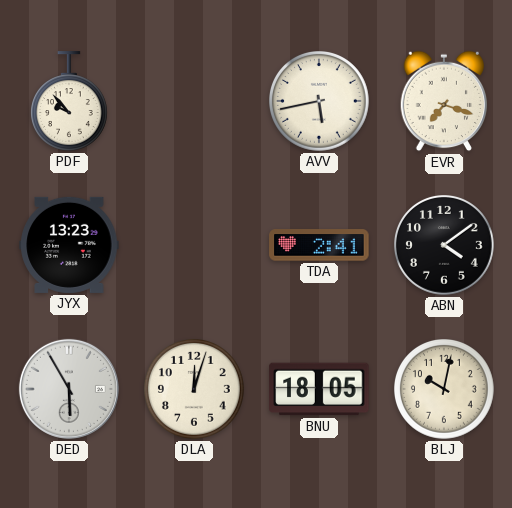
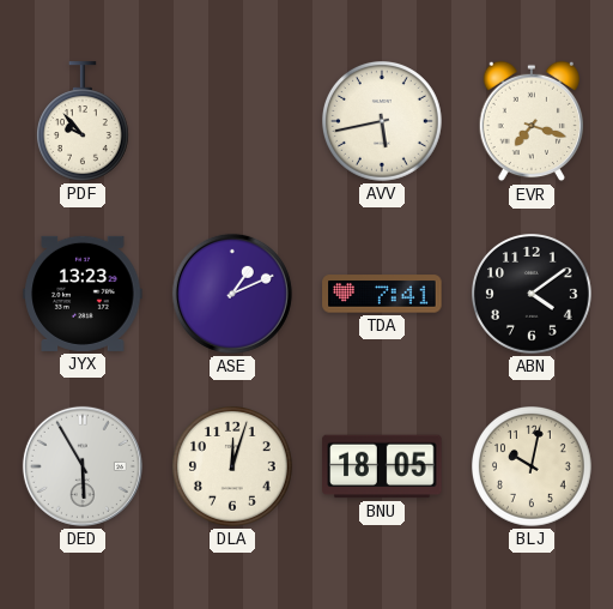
ASE: none -> 1:11 (232, 294)
TDA: 2:41 -> 7:41 (382, 294)
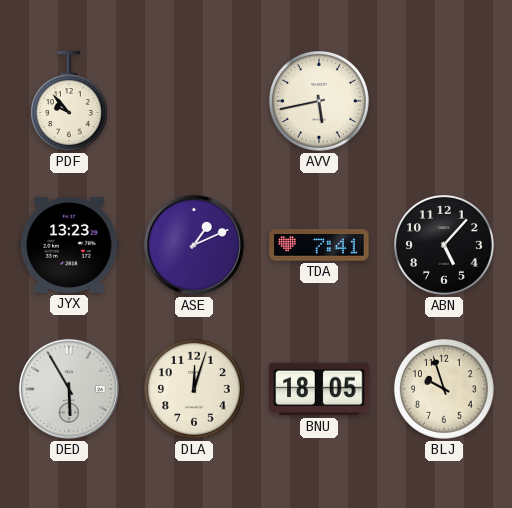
EVR: 7:18 -> none (532, 121)
ABN: 4:09 -> 5:07 (445, 246)
BLJ: 10:02 -> 9:57 (445, 390)
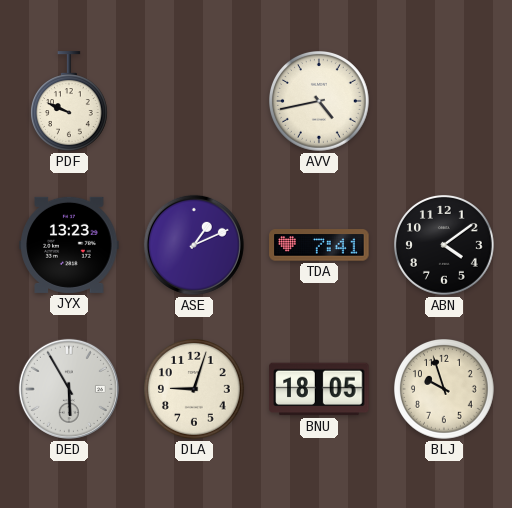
PDF: 9:53 -> 9:49 (69, 101)
AVV: 5:43 -> 4:43 (320, 102)
ABN: 5:07 -> 4:09 (445, 246)
DLA: 12:03 -> 9:03 (195, 390)
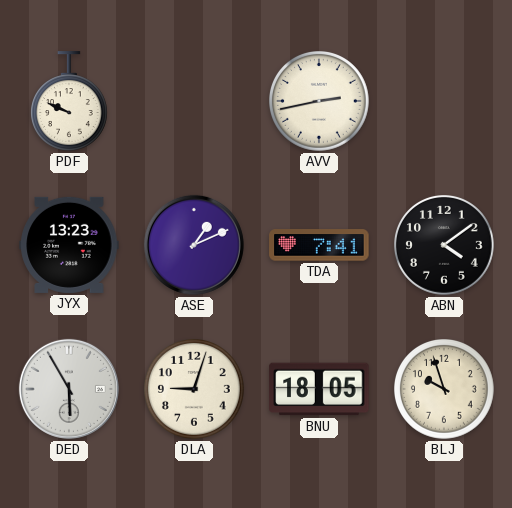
AVV: 4:43 -> 2:43 (320, 102)
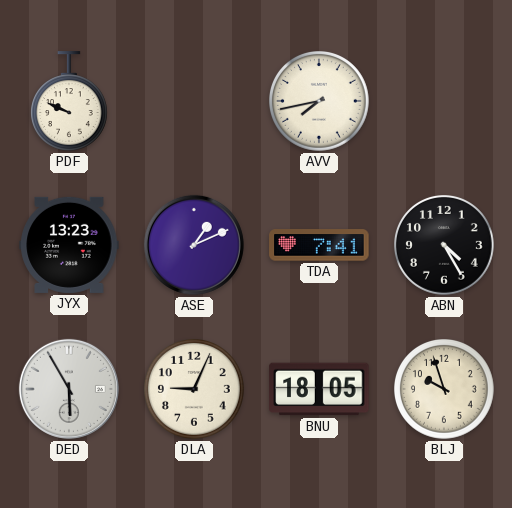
AVV: 2:43 -> 7:43 (320, 102)
ABN: 4:09 -> 4:25 (445, 246)
DLA: 9:03 -> 9:04 (195, 390)
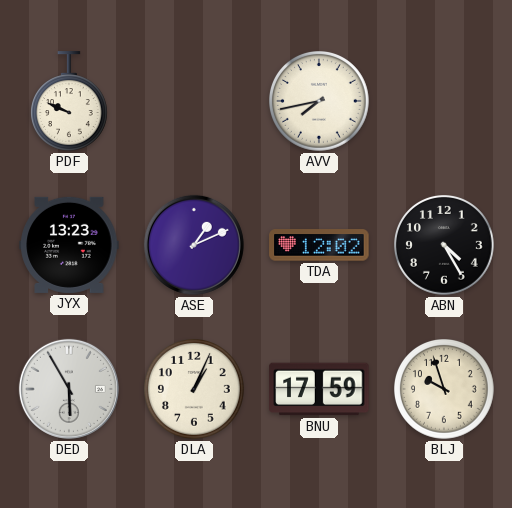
TDA: 7:41 -> 12:02 (319, 245)
DLA: 9:04 -> 1:04 (195, 390)
BNU: 18:05 -> 17:59 (319, 389)
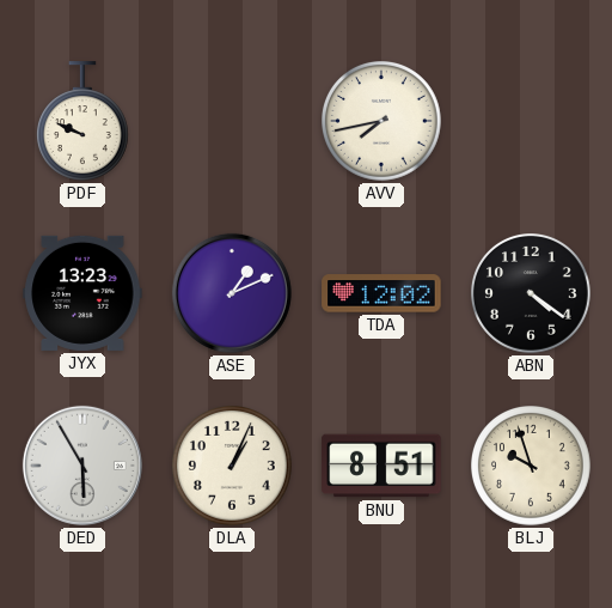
ABN: 4:25 -> 4:21 (532, 294)
BNU: 17:59 -> 8:51 (381, 466)
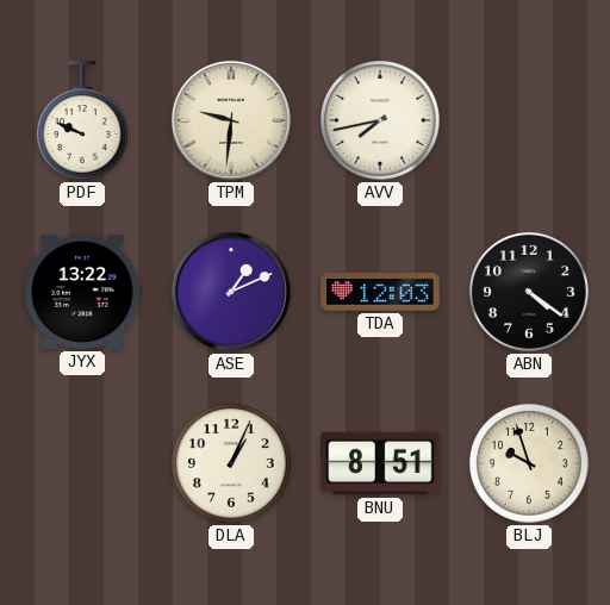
TPM: none -> 9:31 (231, 120)
JYX: 13:23 -> 13:22 (82, 292)
TDA: 12:02 -> 12:03 (380, 292)
DED: 5:55 -> none (82, 466)
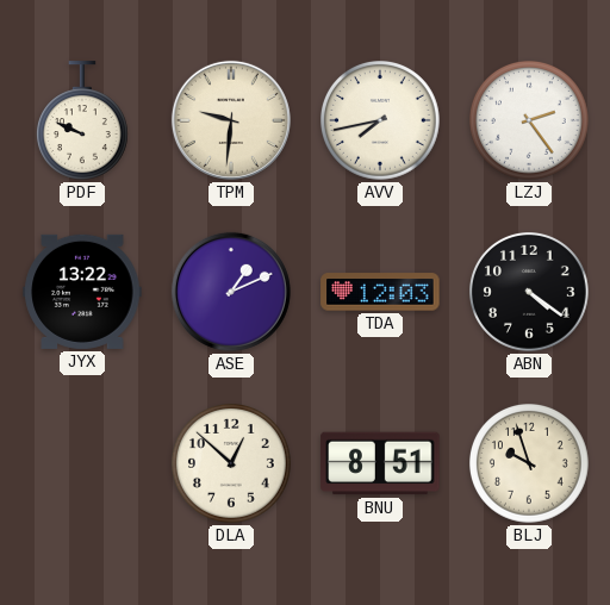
LZJ: none -> 2:24 (530, 121)
DLA: 1:04 -> 12:52 (232, 464)
